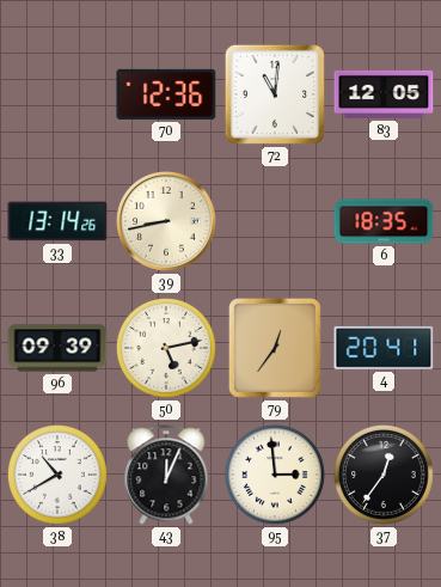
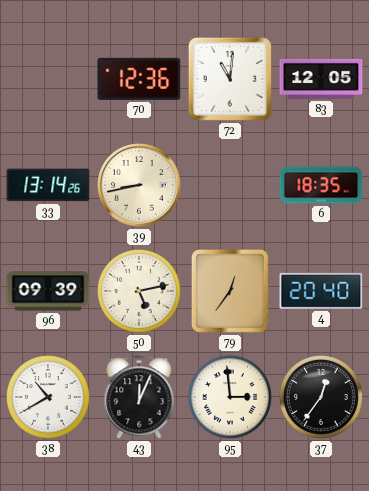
4: 20:41 -> 20:40 (321, 291)
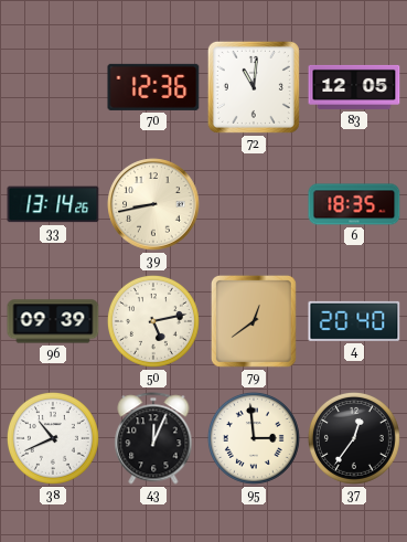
79: 12:36 -> 12:39 (254, 321)
38: 10:40 -> 10:41 (53, 438)
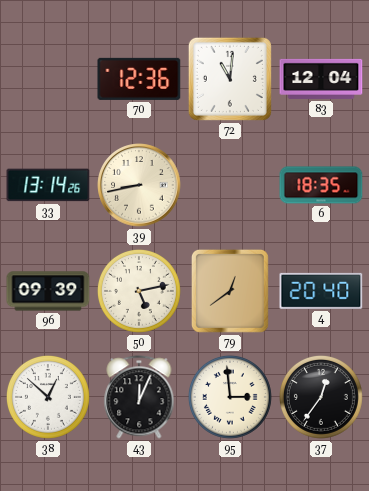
83: 12:05 -> 12:04 (321, 79)
38: 10:41 -> 12:52 (48, 397)
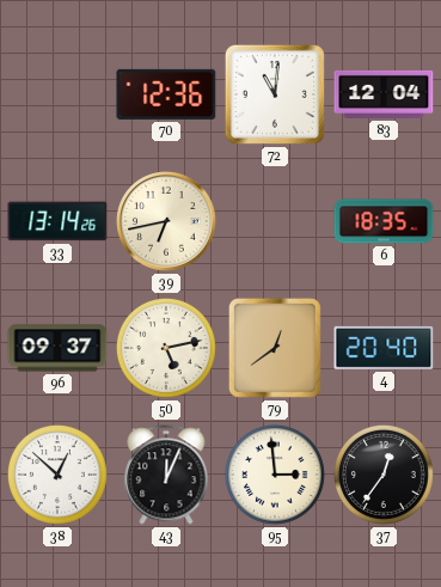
39: 8:43 -> 6:43 (166, 221)
96: 09:39 -> 09:37 (57, 348)
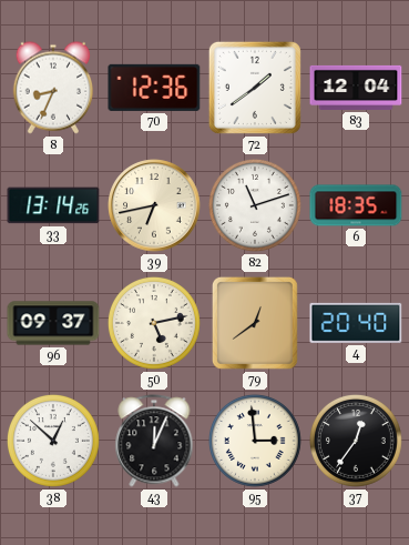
8: none -> 8:34 (53, 88)
72: 11:01 -> 1:39 (255, 88)
82: none -> 11:12 (255, 205)
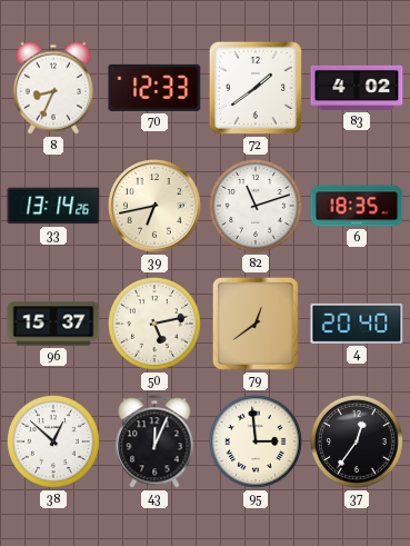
70: 12:36 -> 12:33 (154, 88)
83: 12:04 -> 4:02 (357, 88)
96: 09:37 -> 15:37 (53, 324)
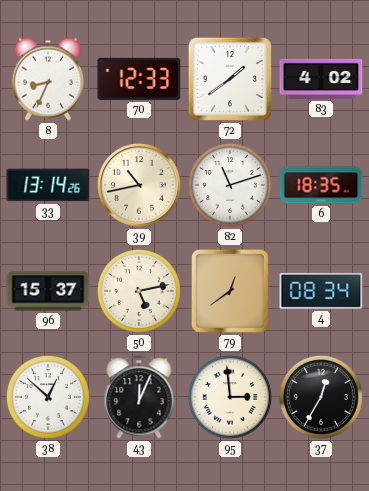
39: 6:43 -> 10:43 (139, 185)
4: 20:40 -> 08:34 (321, 291)
37: 12:36 -> 12:35 (321, 397)
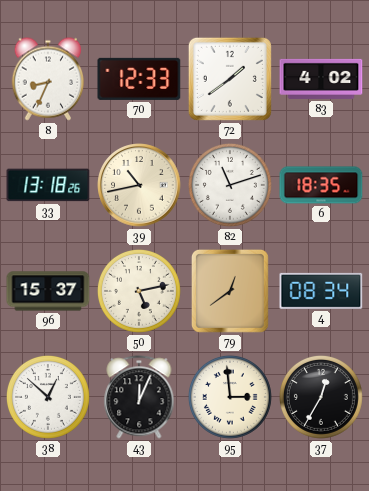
33: 13:14 -> 13:18 (48, 185)
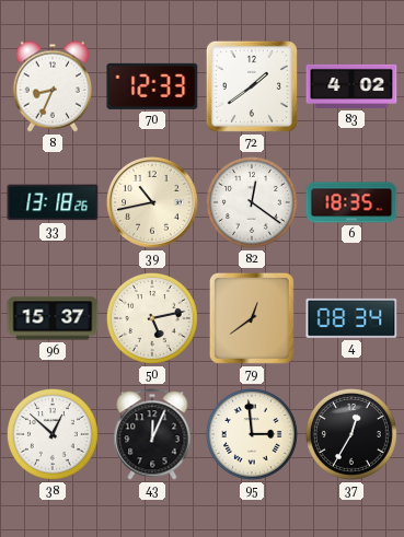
82: 11:12 -> 12:21 (252, 202)
